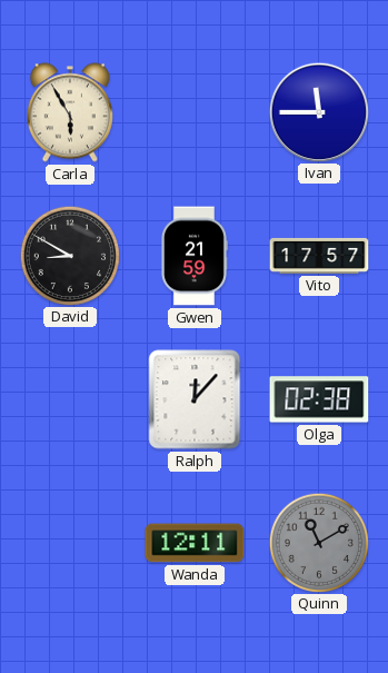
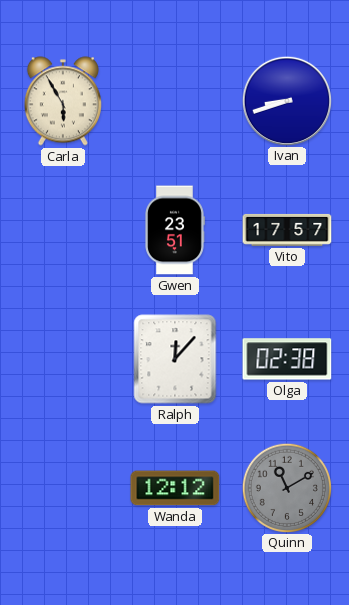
Ivan: 11:45 -> 8:42 (286, 100)
David: 8:50 -> none (69, 255)
Gwen: 21:59 -> 23:51 (175, 230)
Wanda: 12:11 -> 12:12 (175, 488)
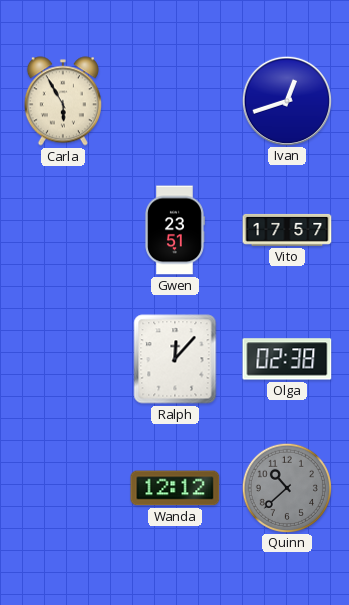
Ivan: 8:42 -> 12:42 (286, 100)
Quinn: 11:10 -> 10:38 (286, 487)
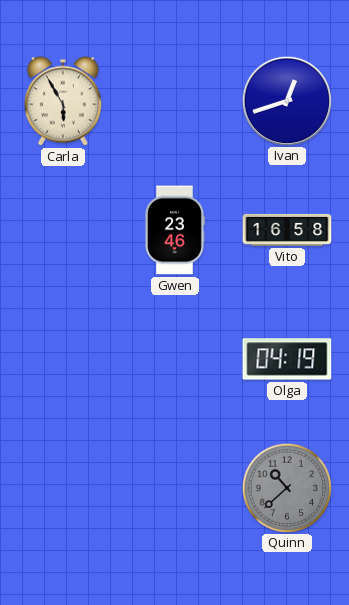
Gwen: 23:51 -> 23:46 (175, 230)
Vito: 17:57 -> 16:58 (287, 230)
Ralph: 12:07 -> none (175, 359)
Olga: 02:38 -> 04:19 (287, 359)
Wanda: 12:12 -> none (175, 488)
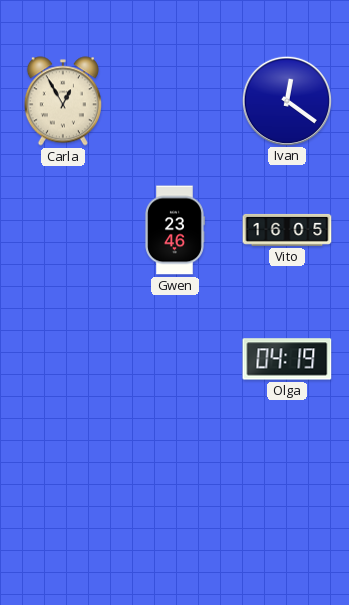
Carla: 5:55 -> 12:55 (63, 101)
Ivan: 12:42 -> 12:21 (286, 100)
Vito: 16:58 -> 16:05 (287, 230)
Quinn: 10:38 -> none (286, 487)
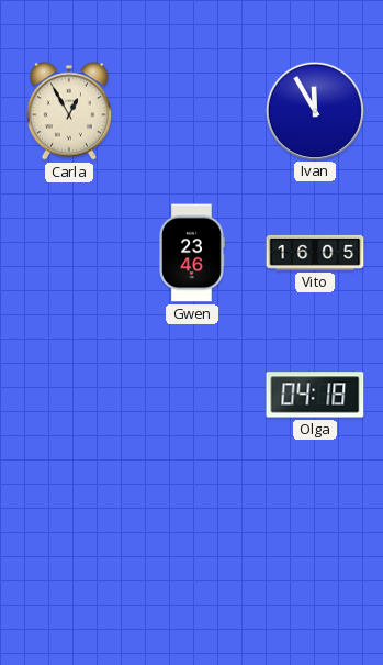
Ivan: 12:21 -> 11:55 (314, 110)
Olga: 04:19 -> 04:18 (315, 395)
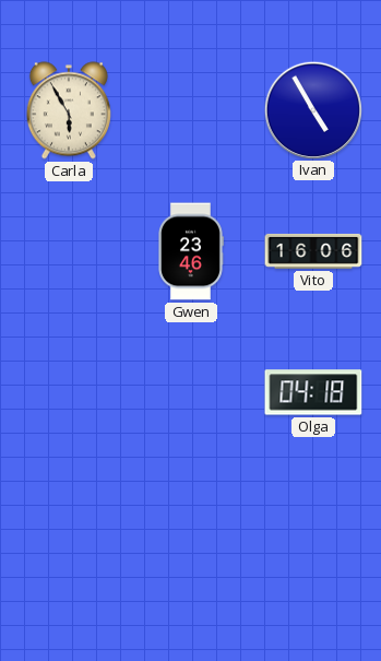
Carla: 12:55 -> 5:55 (69, 110)
Ivan: 11:55 -> 4:55 (312, 109)
Vito: 16:05 -> 16:06 (313, 251)
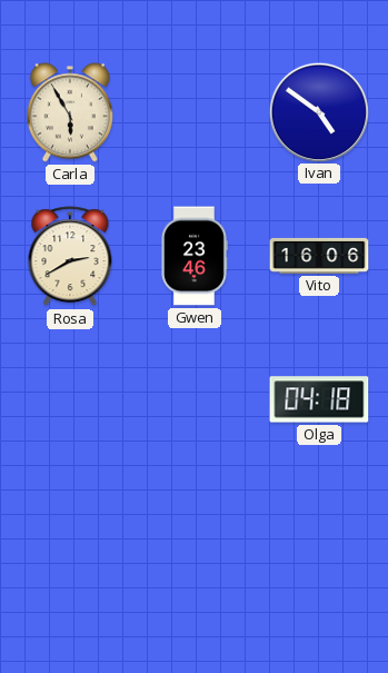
Ivan: 4:55 -> 4:51 (318, 111)
Rosa: none -> 2:40 (70, 257)
